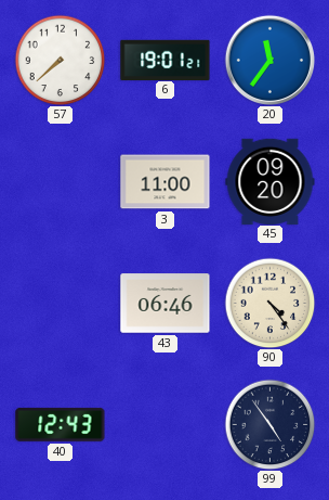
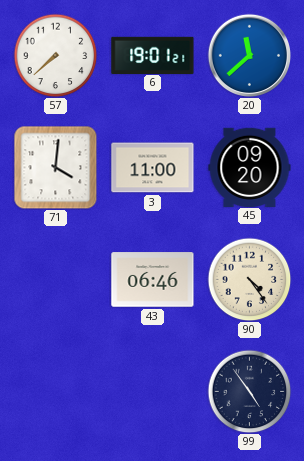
20: 11:36 -> 11:38 (249, 55)
71: none -> 4:01 (55, 167)
40: 12:43 -> none (61, 424)
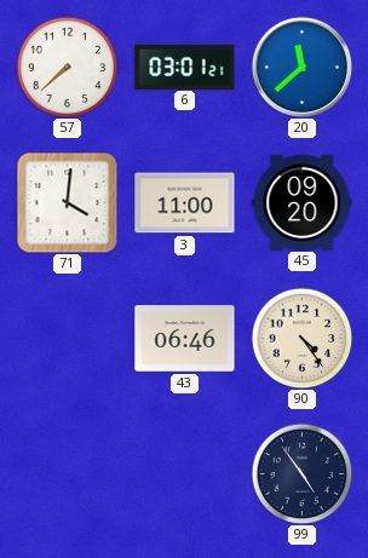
6: 19:01 -> 03:01 (185, 67)
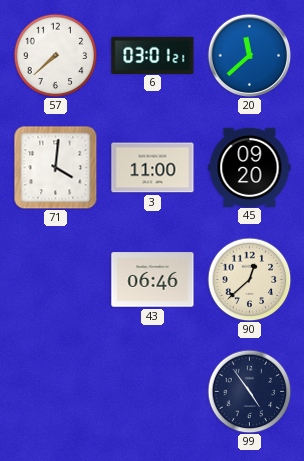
90: 4:24 -> 12:38 (249, 279)
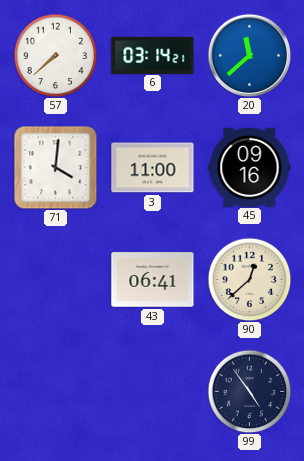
6: 03:01 -> 03:14 (153, 55)
45: 09:20 -> 09:16 (250, 167)
43: 06:46 -> 06:41 (153, 280)
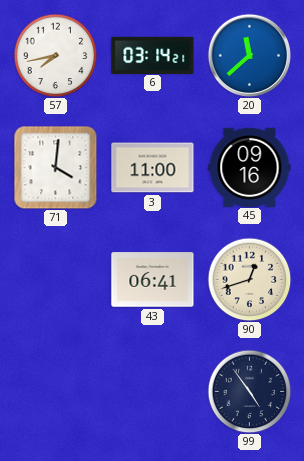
57: 7:38 -> 7:43 (55, 55)
90: 12:38 -> 12:42 (249, 279)
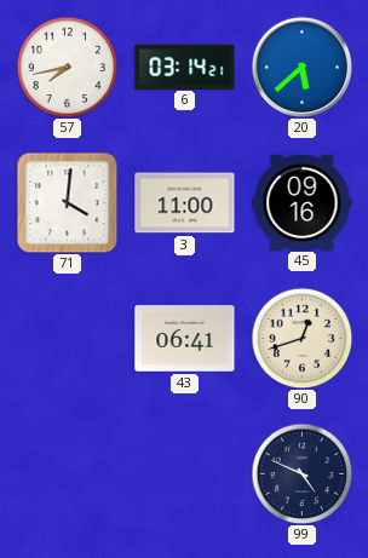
20: 11:38 -> 5:38 (301, 67)
99: 4:54 -> 4:49 (301, 473)
